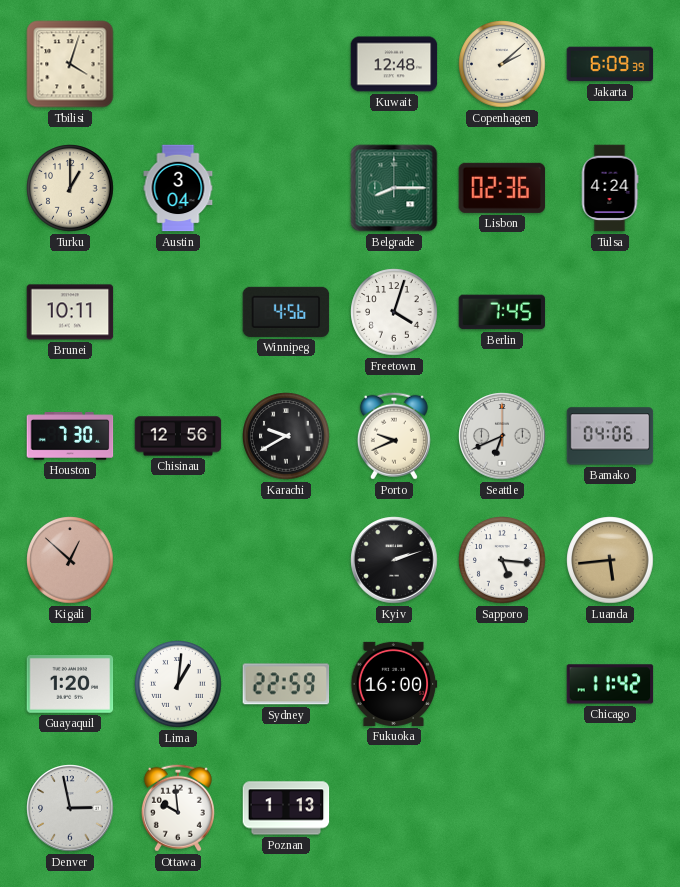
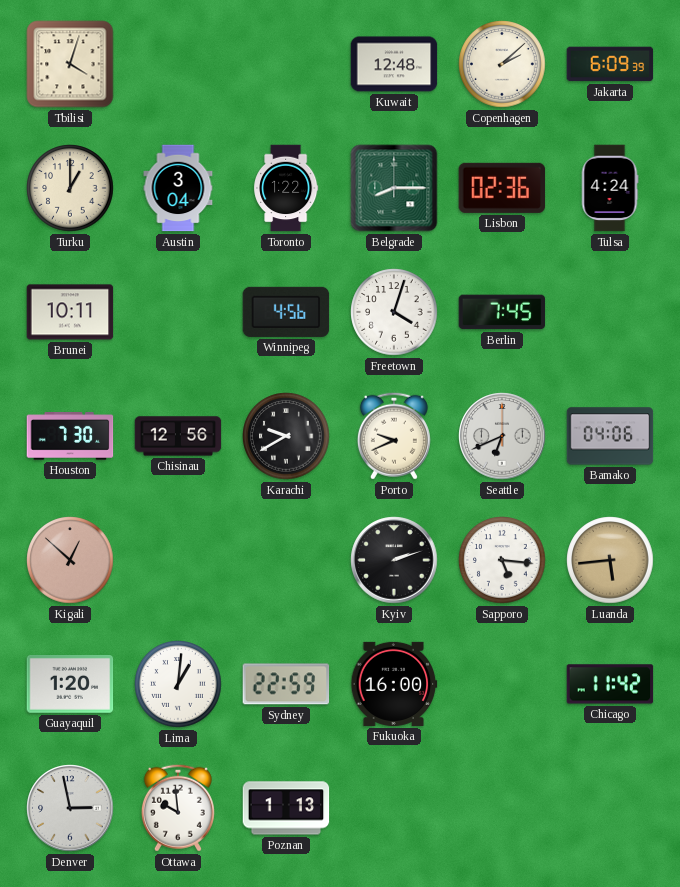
Toronto: none -> 1:22 (286, 188)
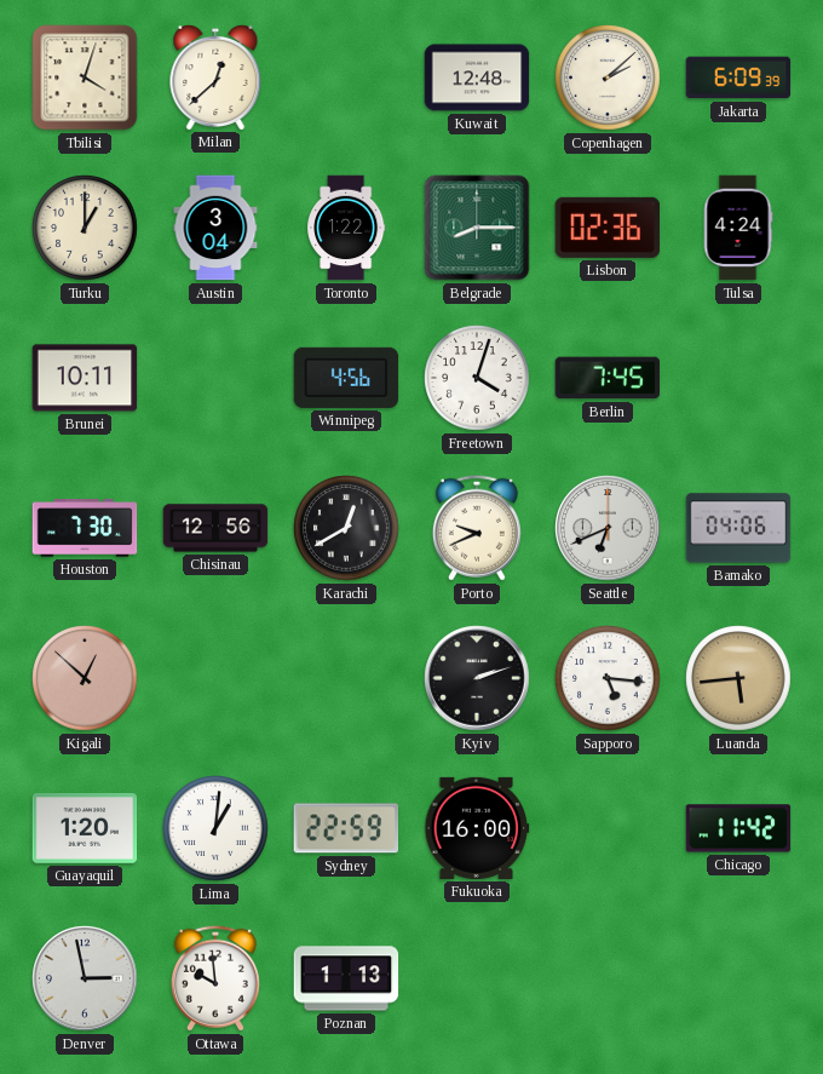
Milan: none -> 12:38 (215, 76)
Karachi: 9:40 -> 12:40 (346, 528)
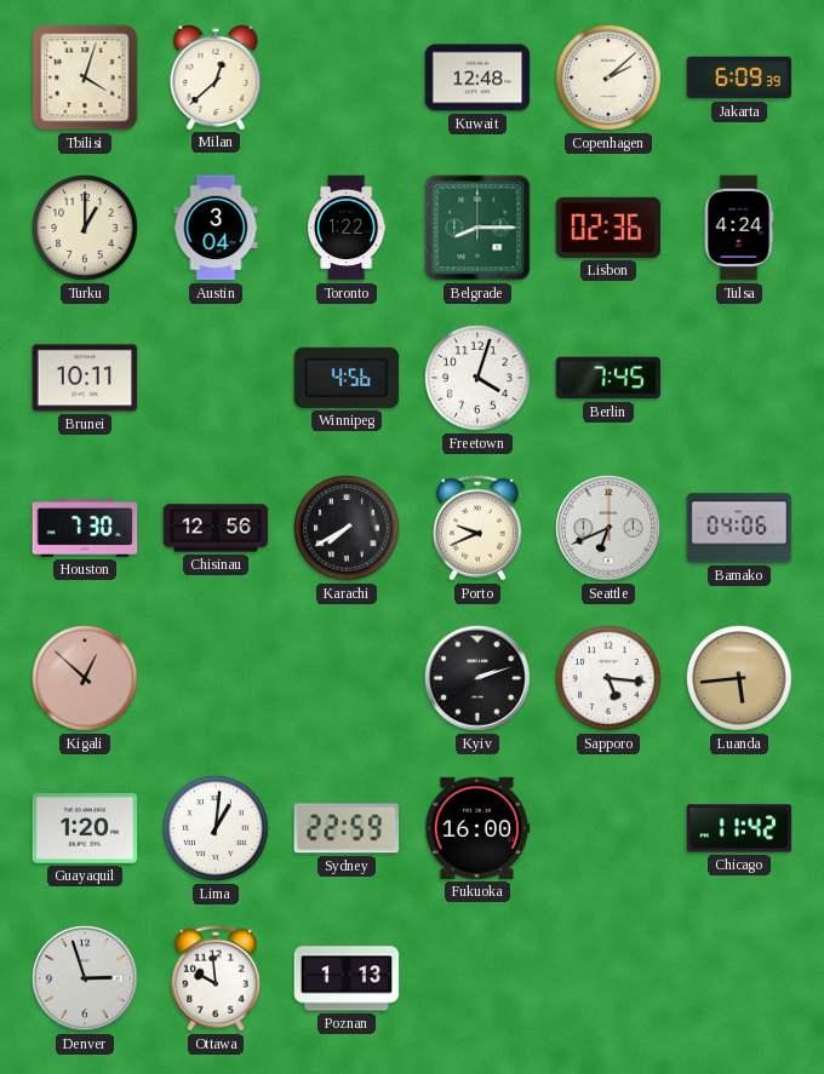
Karachi: 12:40 -> 7:40 (347, 528)
Denver: 2:58 -> 2:57 (85, 978)
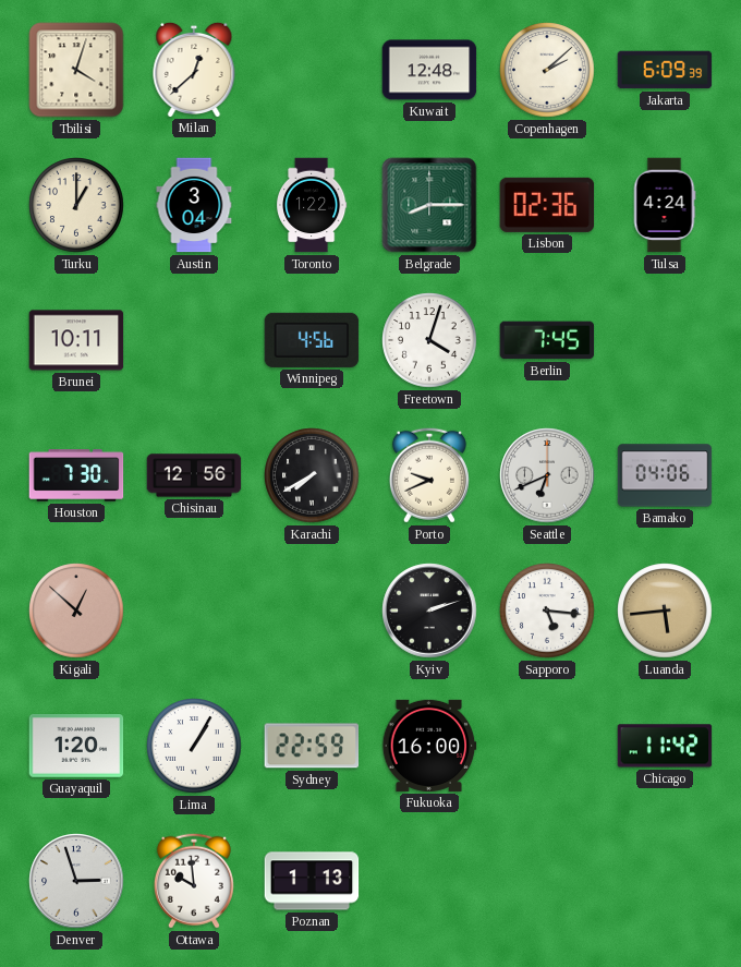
Lima: 1:01 -> 1:05 (194, 746)
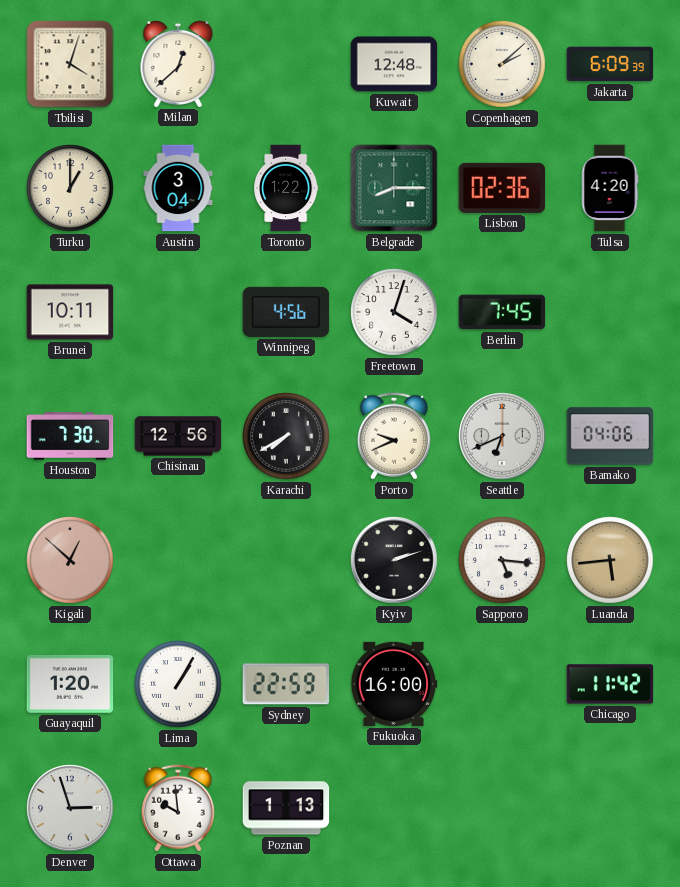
Tulsa: 4:24 -> 4:20 (610, 188)
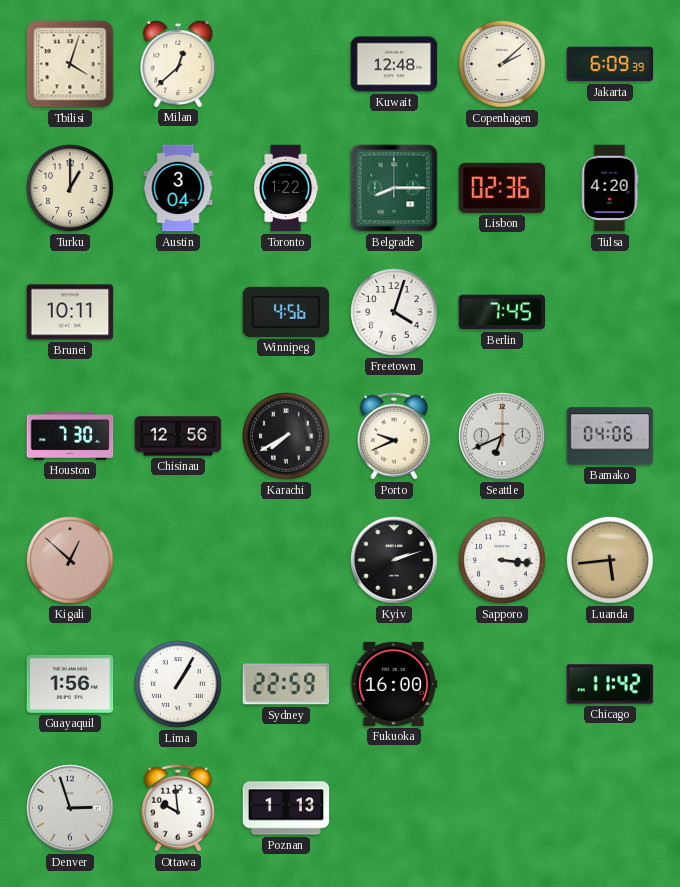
Sapporo: 5:16 -> 3:16 (502, 560)
Guayaquil: 1:20 -> 1:56 (70, 685)
